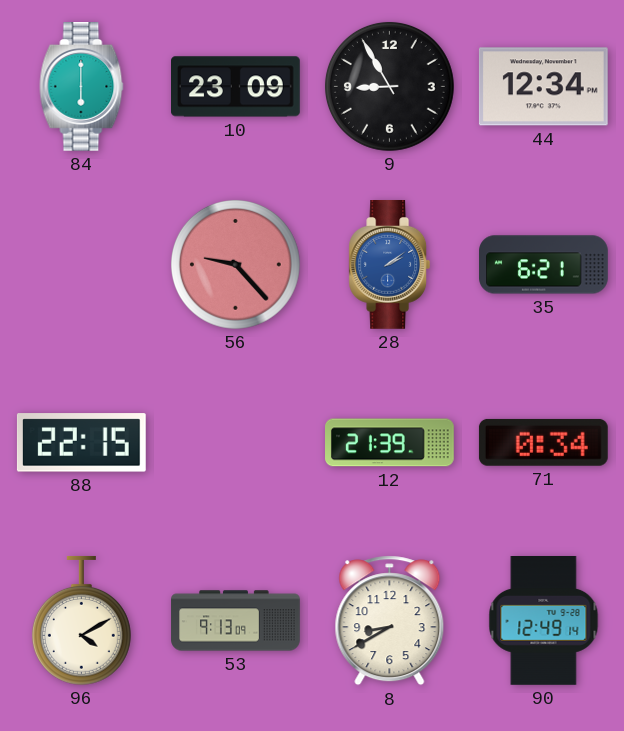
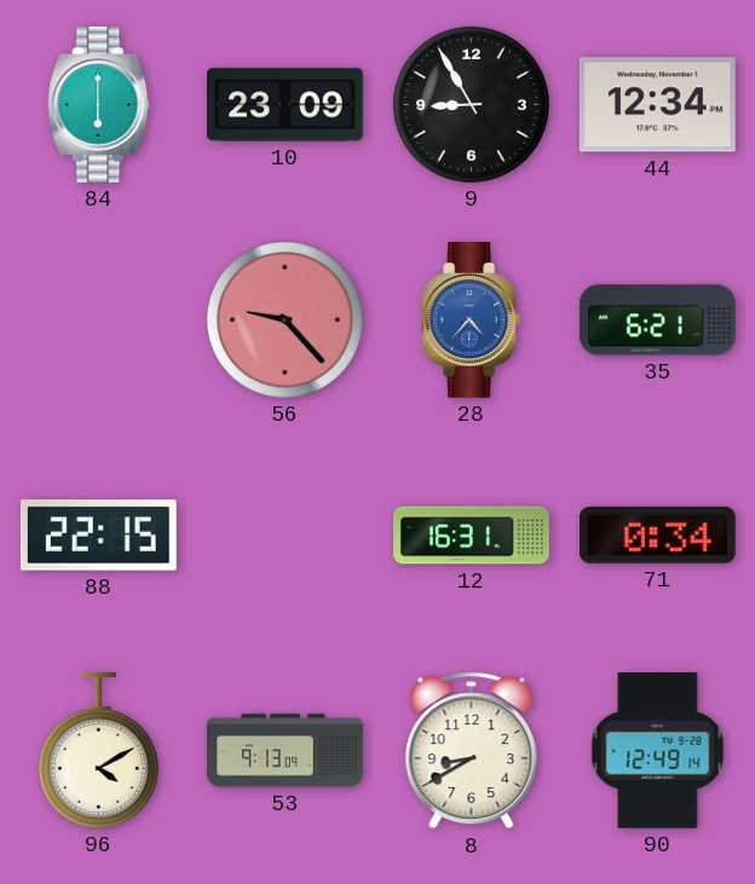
28: 2:09 -> 4:37 (472, 320)
12: 21:39 -> 16:31 (472, 536)
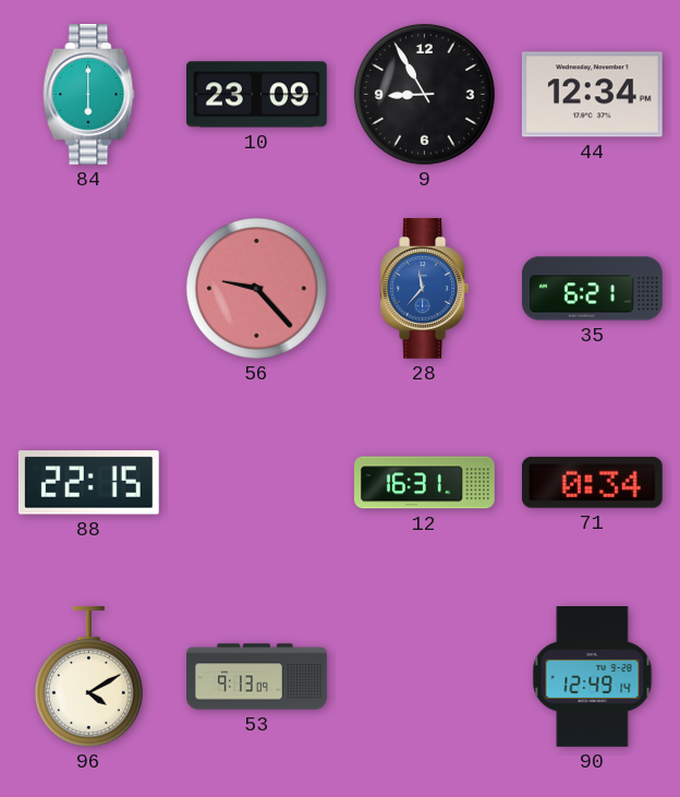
28: 4:37 -> 11:37 (425, 289)
8: 8:40 -> none (472, 751)
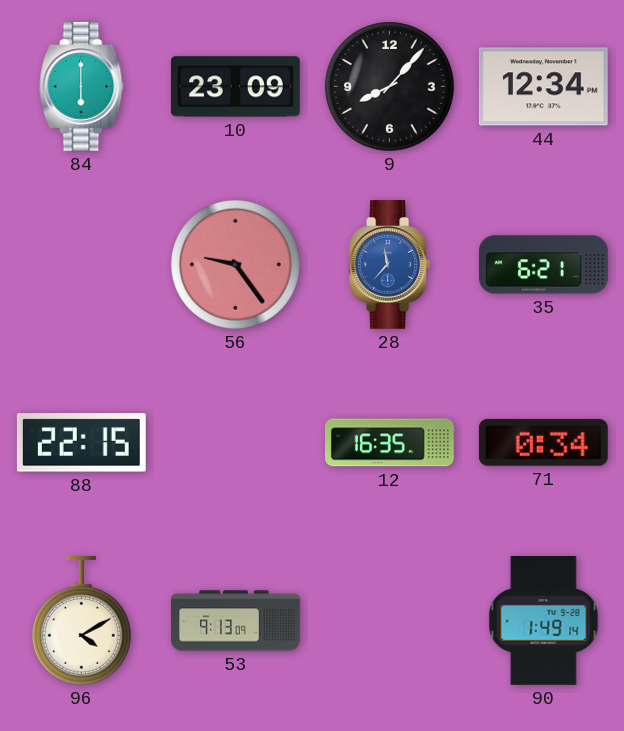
9: 8:55 -> 8:07 (389, 86)
56: 9:23 -> 9:24 (235, 264)
12: 16:31 -> 16:35 (390, 443)
90: 12:49 -> 1:49 (544, 621)
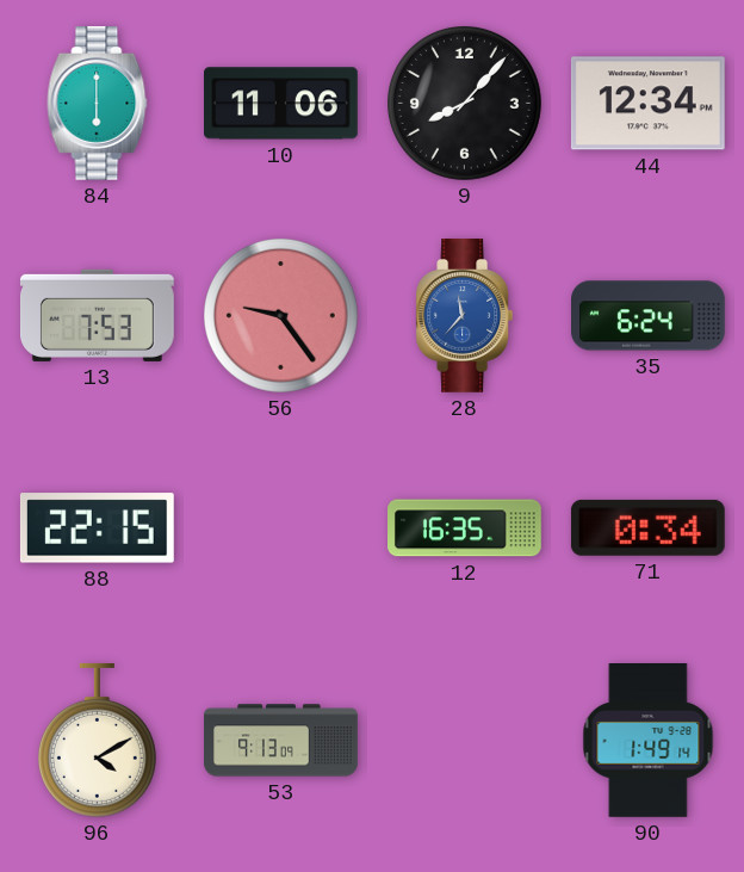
10: 23:09 -> 11:06 (281, 104)
13: none -> 7:53 (97, 315)
35: 6:21 -> 6:24 (649, 316)
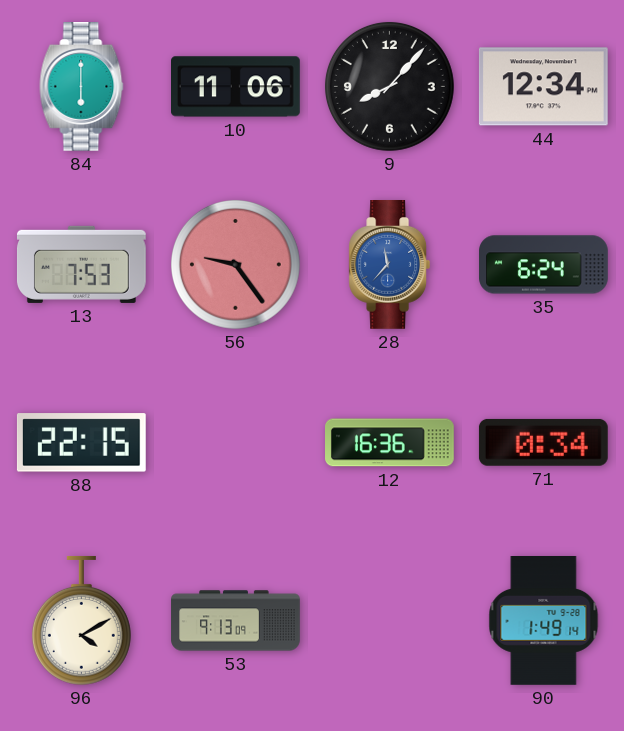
12: 16:35 -> 16:36 (390, 443)
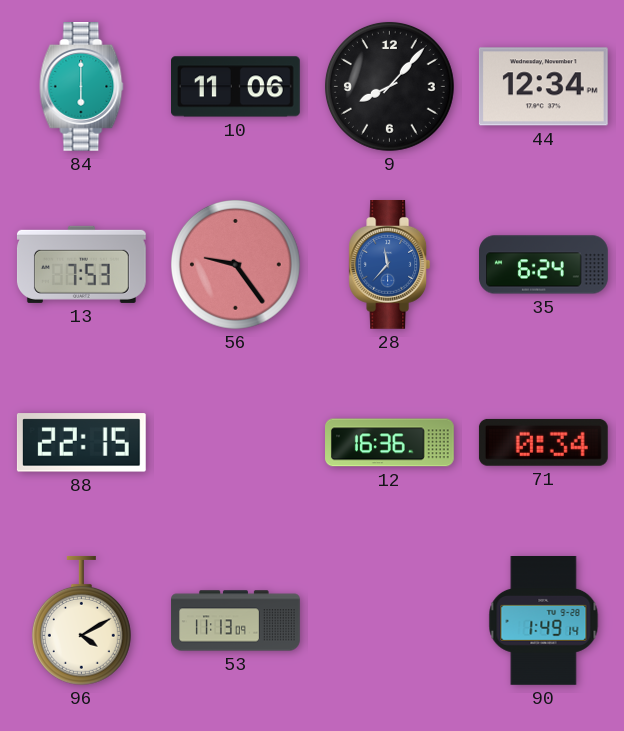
53: 9:13 -> 11:13 (236, 621)
